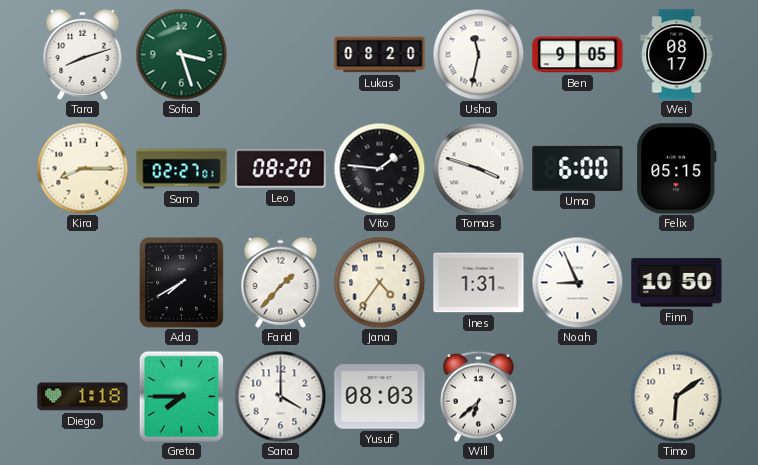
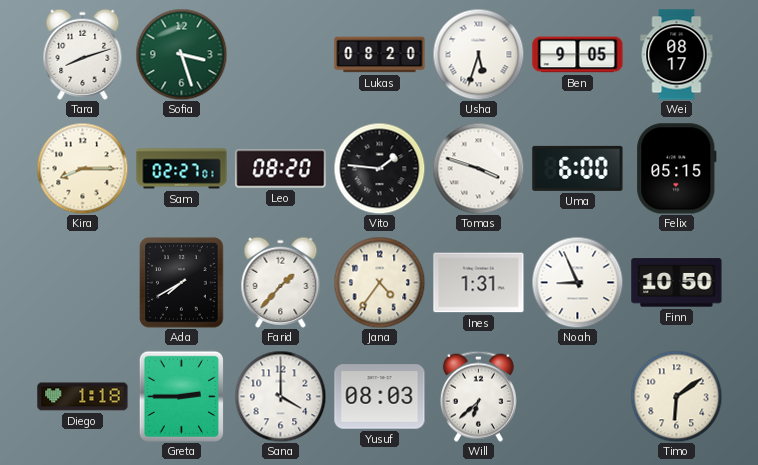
Usha: 11:32 -> 5:33 (478, 54)
Greta: 7:45 -> 2:45 (181, 396)
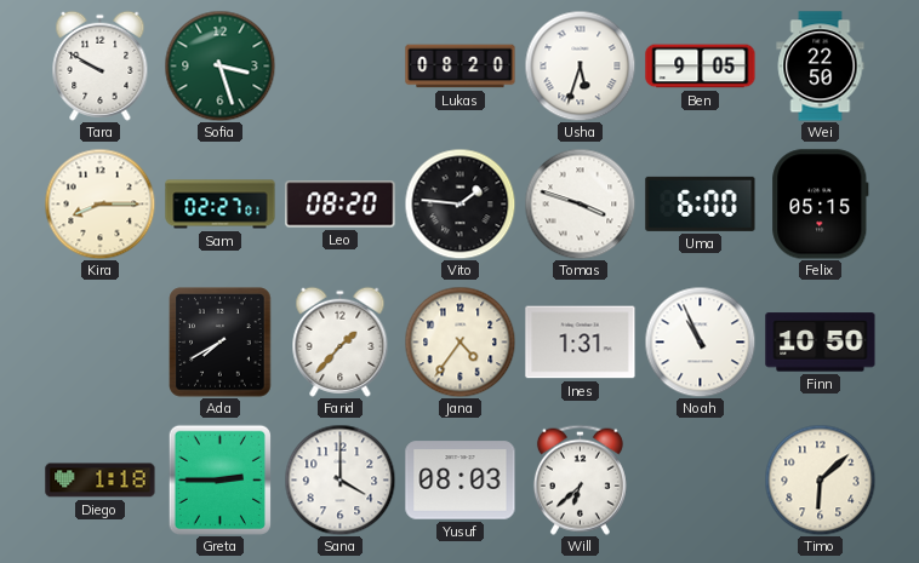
Tara: 8:12 -> 9:50 (101, 65)
Wei: 08:17 -> 22:50 (821, 67)
Noah: 8:56 -> 10:56 (700, 341)
Timo: 6:09 -> 6:08 (820, 479)
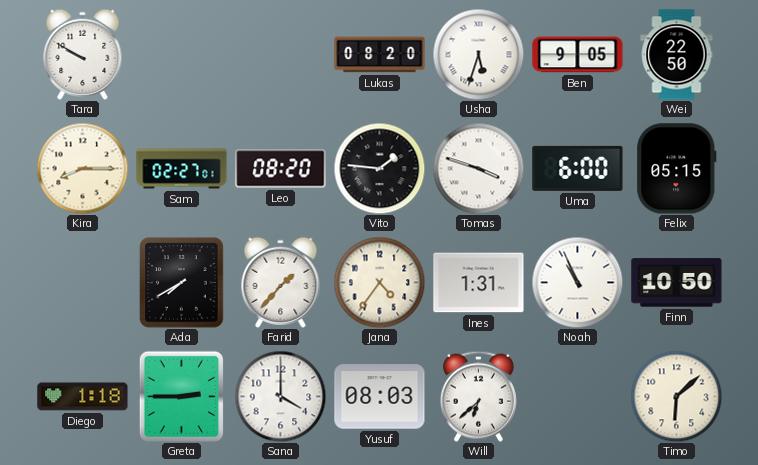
Sofia: 3:27 -> none (219, 65)
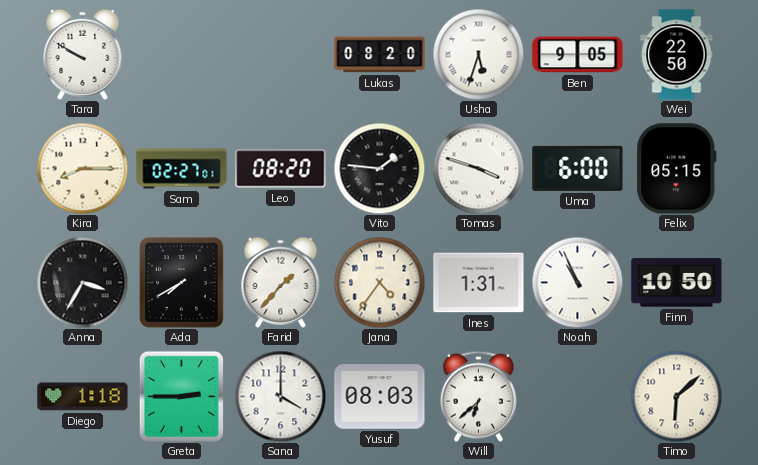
Anna: none -> 3:35 (82, 282)
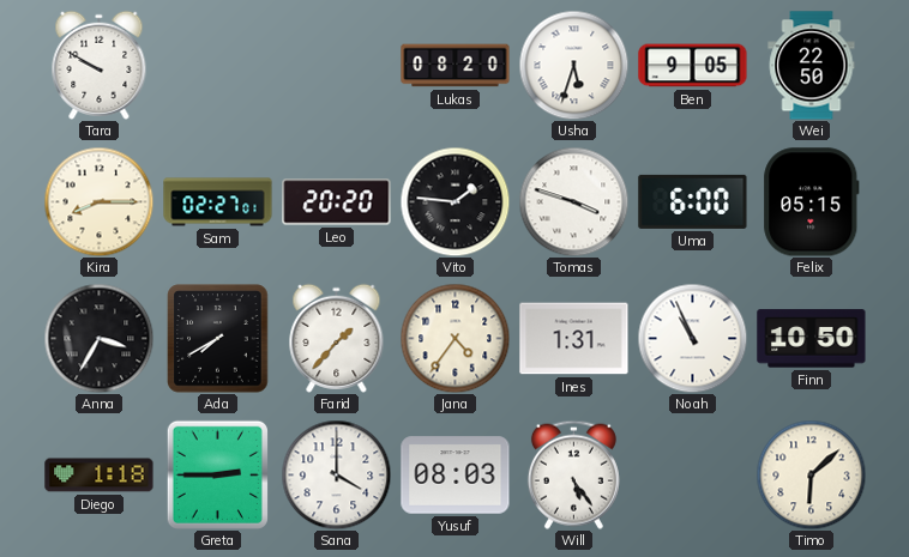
Leo: 08:20 -> 20:20 (337, 202)
Will: 6:38 -> 5:24 (573, 474)
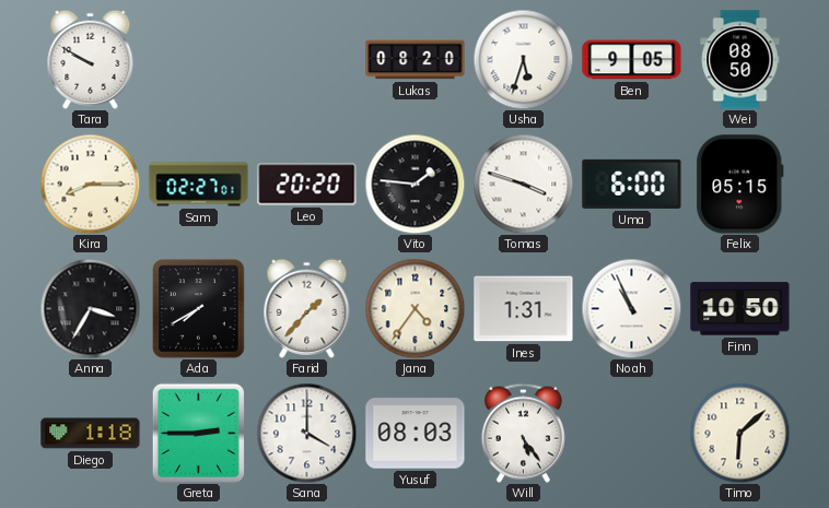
Wei: 22:50 -> 08:50 (740, 60)
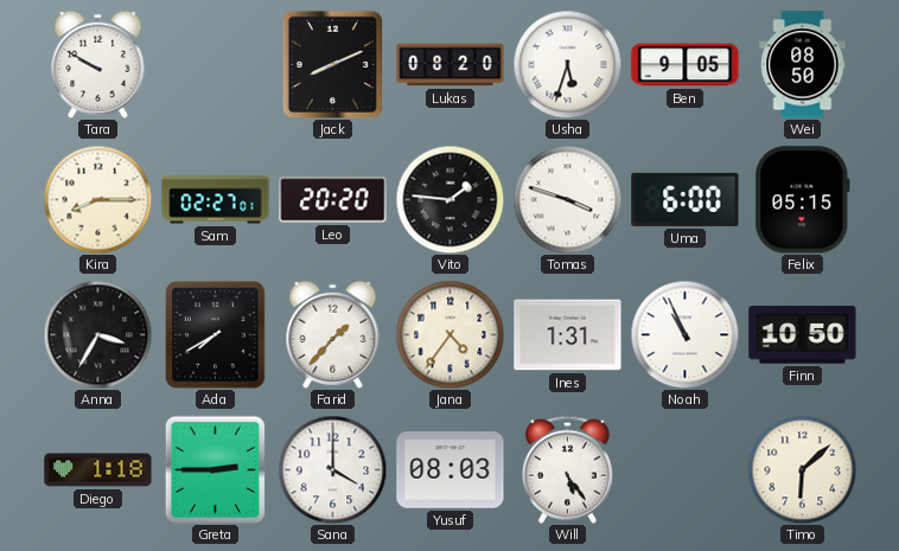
Jack: none -> 8:11 (332, 64)
